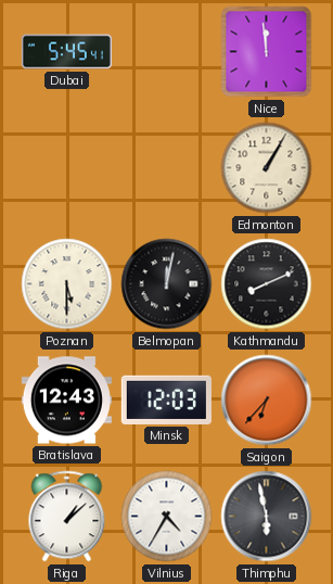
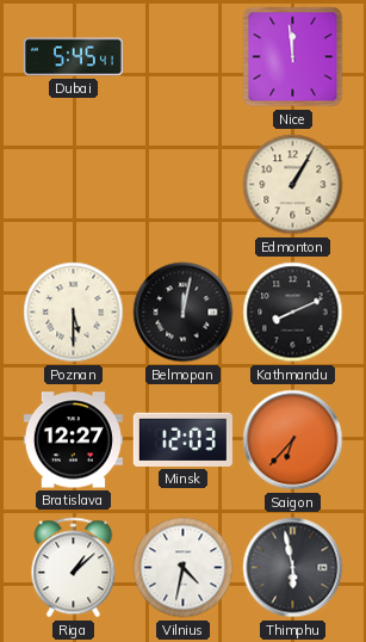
Bratislava: 12:43 -> 12:27 (73, 440)
Vilnius: 4:35 -> 4:32 (184, 568)
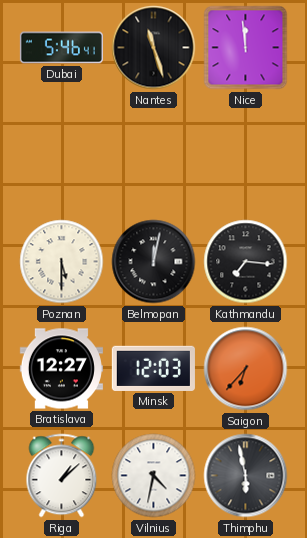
Dubai: 5:45 -> 5:46 (61, 48)
Nantes: none -> 11:27 (154, 48)
Edmonton: 1:05 -> none (293, 185)
Kathmandu: 8:11 -> 7:16 (246, 262)
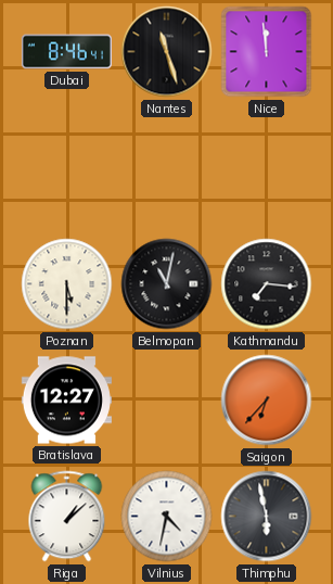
Dubai: 5:46 -> 8:46 (66, 52)
Belmopan: 12:02 -> 11:02 (167, 284)
Minsk: 12:03 -> none (153, 368)
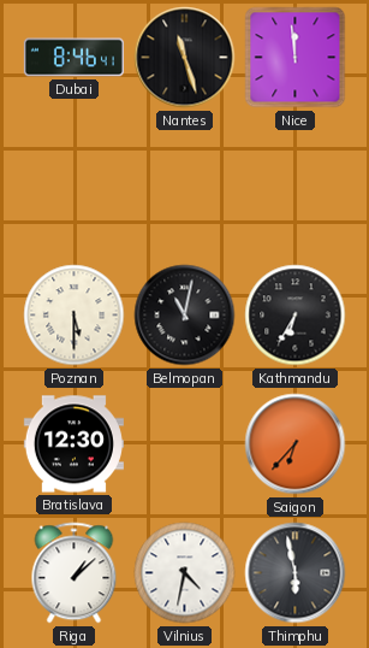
Kathmandu: 7:16 -> 6:35 (296, 316)
Bratislava: 12:27 -> 12:30 (73, 444)
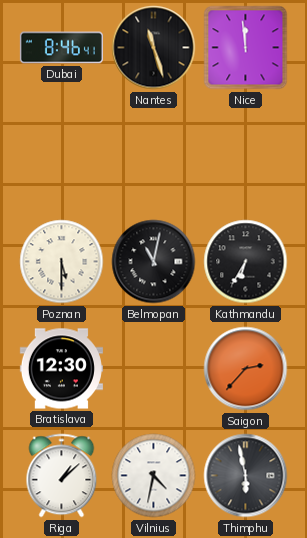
Saigon: 6:37 -> 2:37 (246, 369)
